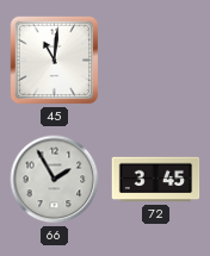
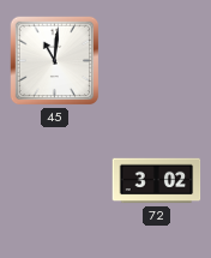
66: 1:55 -> none (55, 180)
72: 3:45 -> 3:02 (157, 181)
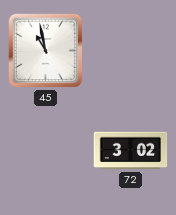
45: 11:01 -> 10:58 (46, 51)
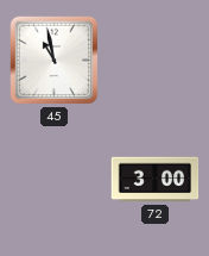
72: 3:02 -> 3:00 (156, 180)
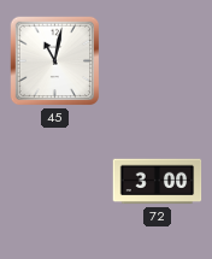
45: 10:58 -> 11:02 (55, 61)
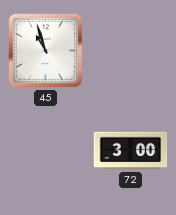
45: 11:02 -> 10:57 (46, 51)
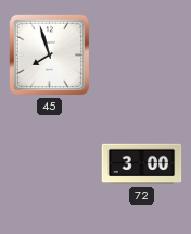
45: 10:57 -> 7:57 (50, 56)
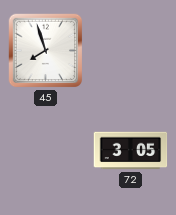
72: 3:00 -> 3:05 (131, 151)
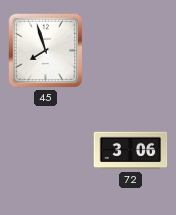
72: 3:05 -> 3:06 (131, 151)
